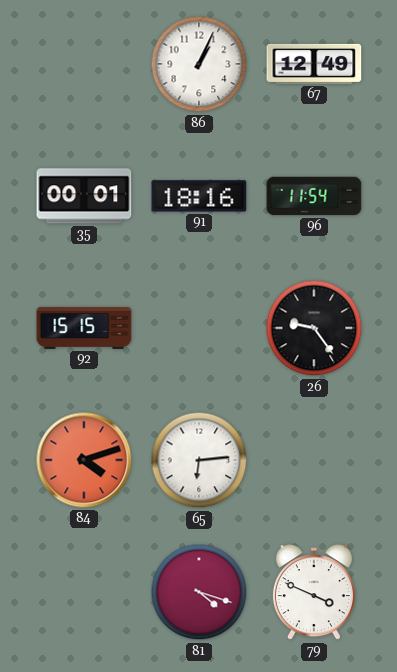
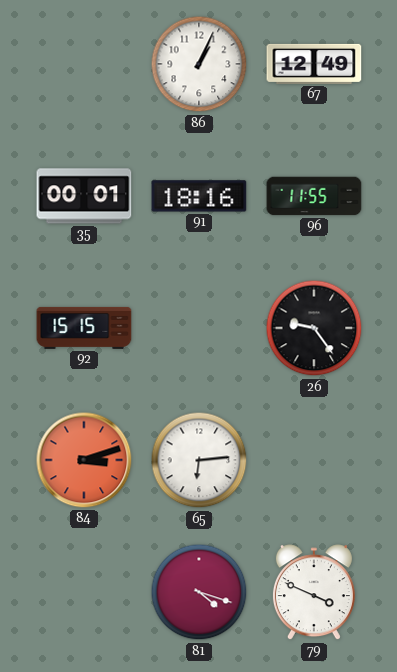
96: 11:54 -> 11:55 (314, 196)
84: 4:12 -> 3:12 (84, 460)
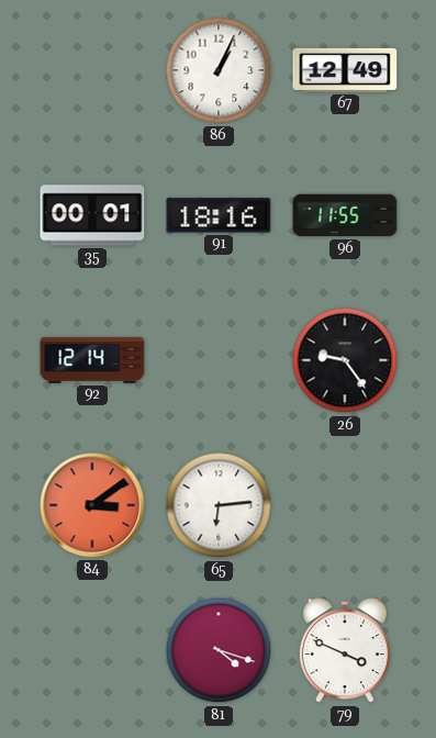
92: 15:15 -> 12:14 (92, 360)
84: 3:12 -> 3:09 (92, 505)
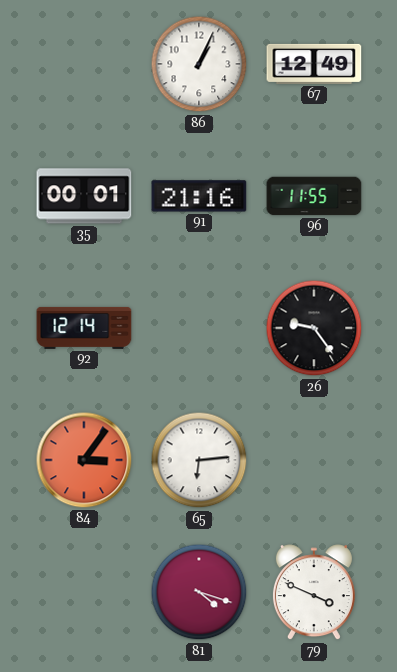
91: 18:16 -> 21:16 (199, 196)
84: 3:09 -> 3:06 (84, 460)
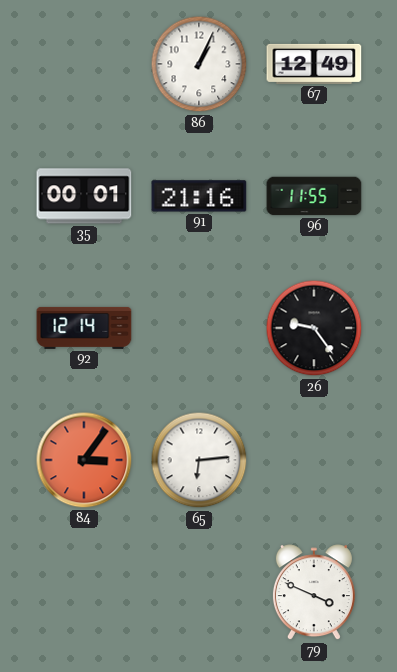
81: 4:18 -> none (199, 592)
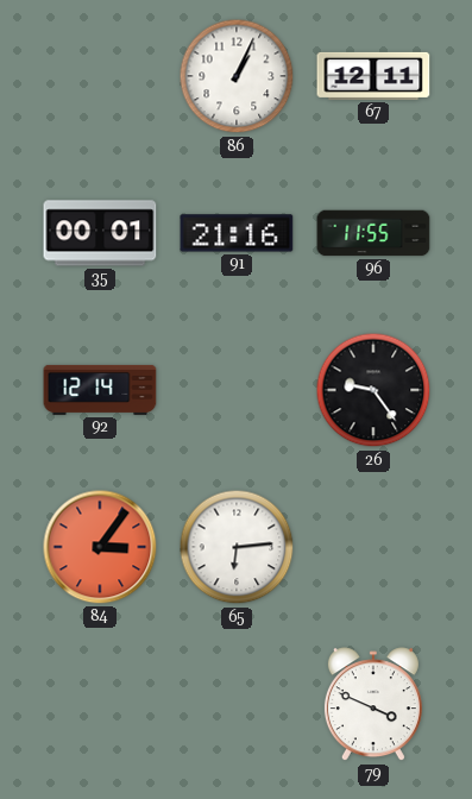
67: 12:49 -> 12:11 (373, 76)
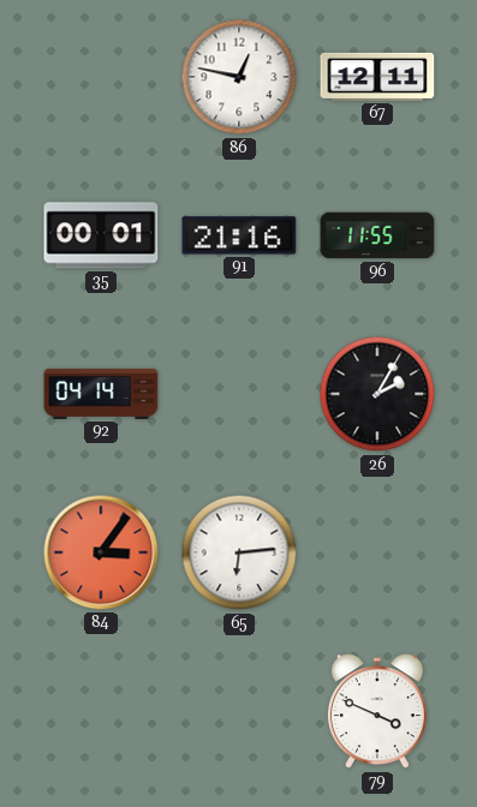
86: 1:04 -> 12:47 (239, 77)
92: 12:14 -> 04:14 (101, 394)
26: 9:24 -> 2:05 (377, 394)
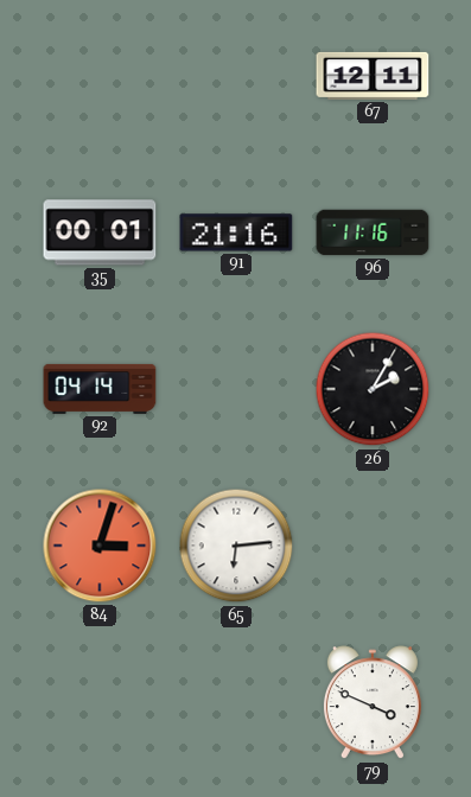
86: 12:47 -> none (239, 77)
96: 11:55 -> 11:16 (373, 232)
84: 3:06 -> 3:03 (100, 546)
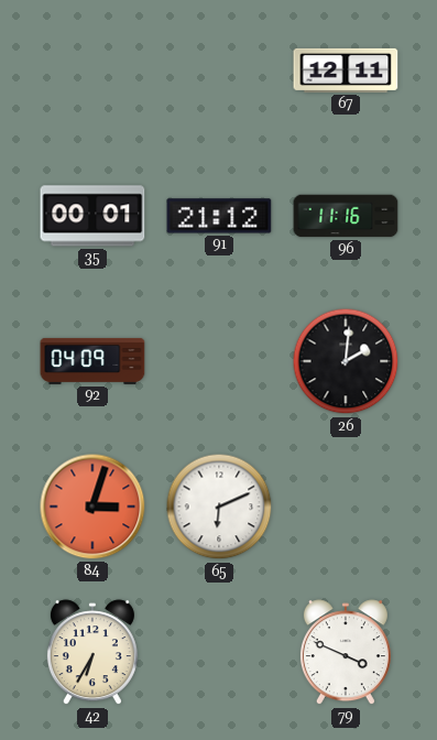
91: 21:16 -> 21:12 (219, 216)
92: 04:14 -> 04:09 (92, 361)
26: 2:05 -> 2:01 (346, 361)
65: 6:14 -> 6:11 (219, 507)
42: none -> 6:35 (92, 653)
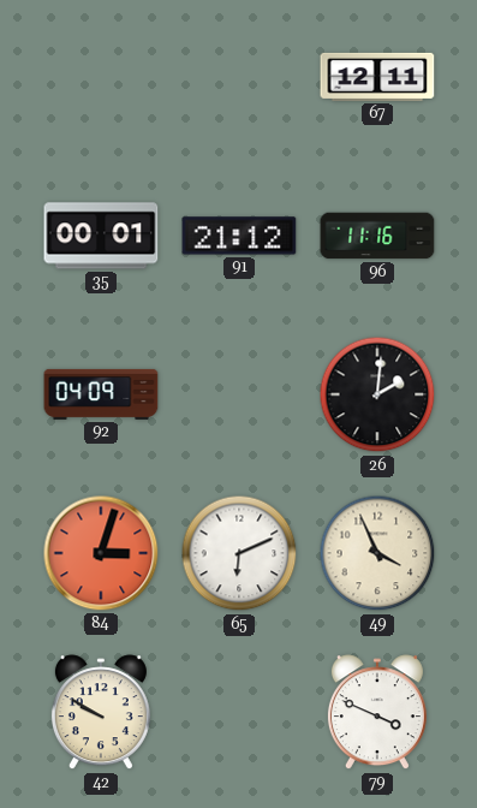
49: none -> 3:56 (377, 553)
42: 6:35 -> 9:50 (101, 713)
